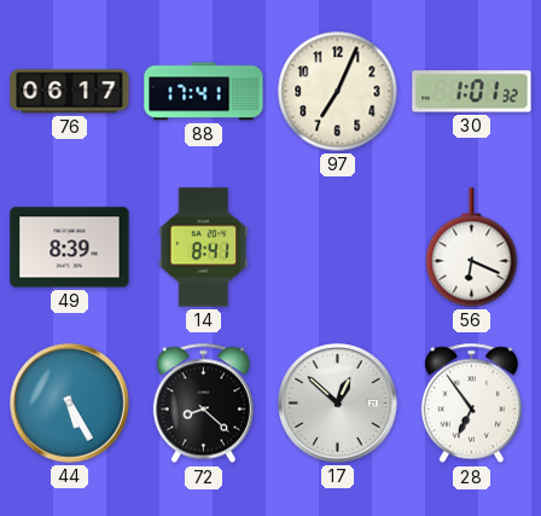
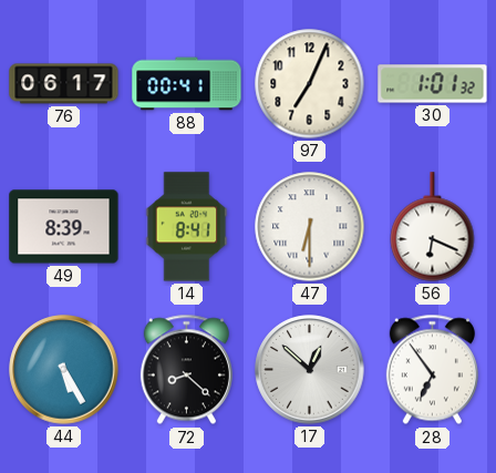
88: 17:41 -> 00:41 (187, 84)
47: none -> 6:30 (310, 227)
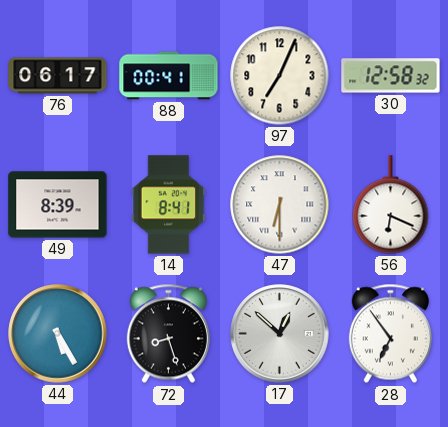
30: 1:01 -> 12:58 (391, 76)
72: 8:22 -> 8:27 (168, 334)
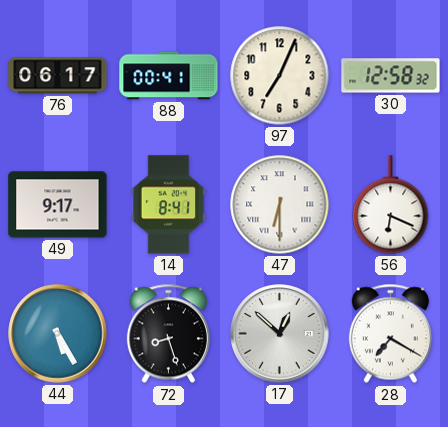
49: 8:39 -> 9:17 (58, 205)
28: 6:54 -> 7:20 (390, 334)
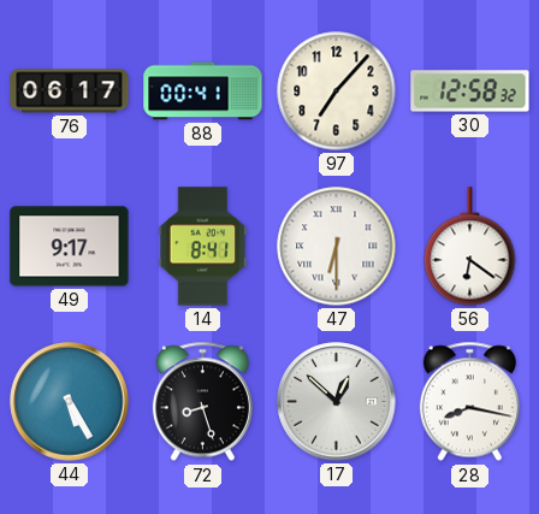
97: 7:04 -> 7:07 (337, 91)
56: 6:19 -> 6:21 (470, 247)
28: 7:20 -> 8:17 (469, 402)
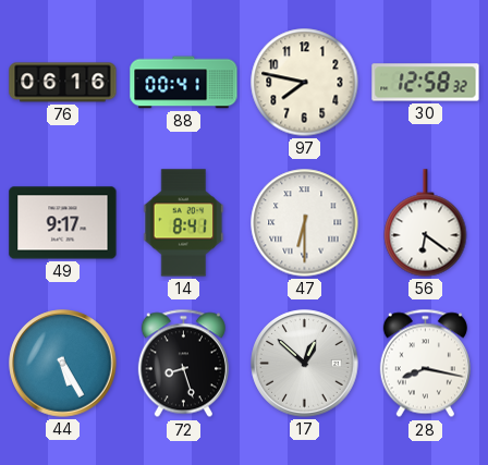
76: 06:17 -> 06:16 (63, 83)
97: 7:07 -> 7:47 (305, 83)
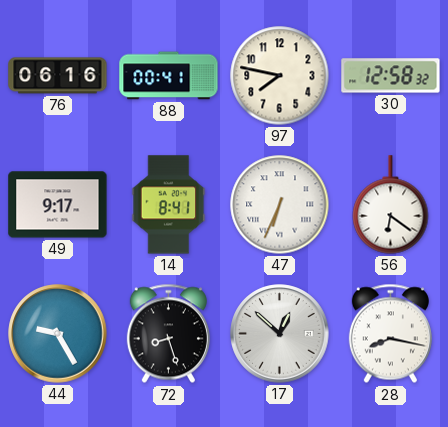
47: 6:30 -> 6:34 (280, 205)
44: 5:25 -> 9:25 (58, 334)
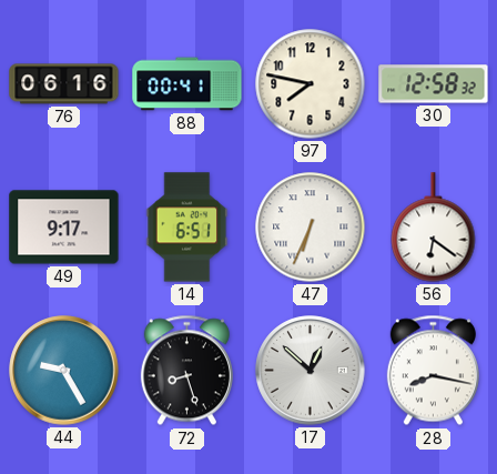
14: 8:41 -> 6:51 (187, 228)
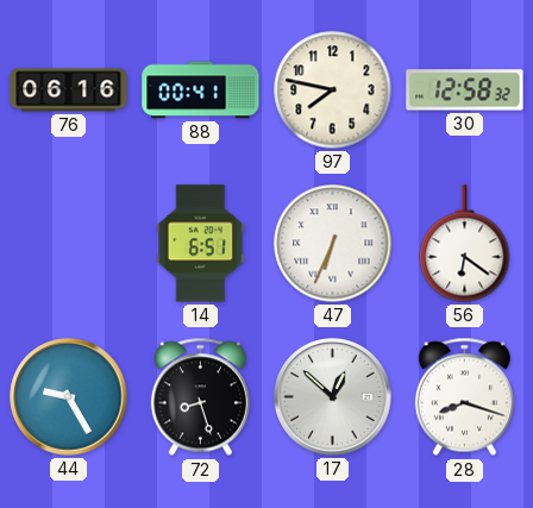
49: 9:17 -> none (64, 228)
28: 8:17 -> 8:18 (464, 397)
